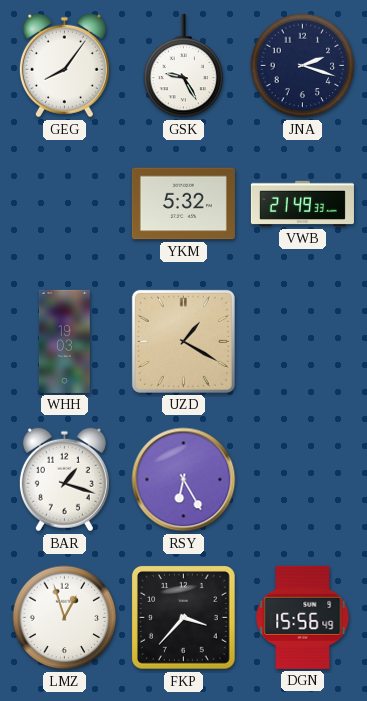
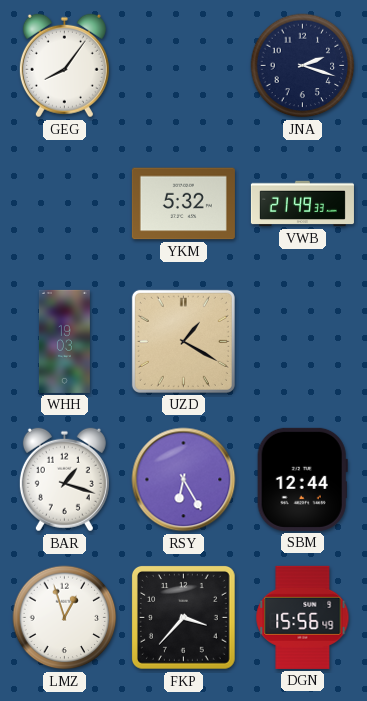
GSK: 9:25 -> none (184, 66)
SBM: none -> 12:44 (302, 479)
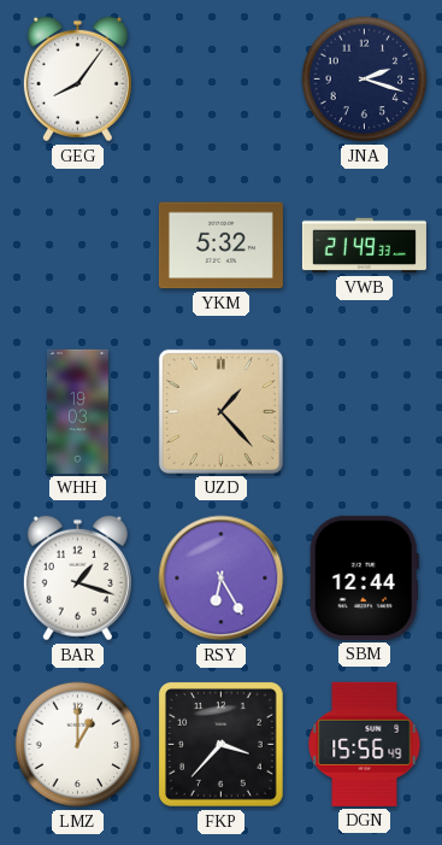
UZD: 1:20 -> 1:23 (220, 411)
LMZ: 12:57 -> 1:00 (78, 745)
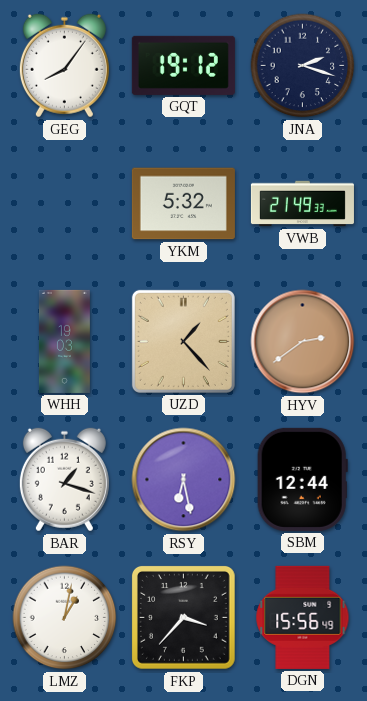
GQT: none -> 19:12 (183, 65)
HYV: none -> 2:39 (303, 342)
RSY: 6:25 -> 6:28 (184, 480)
LMZ: 1:00 -> 1:02 (65, 618)
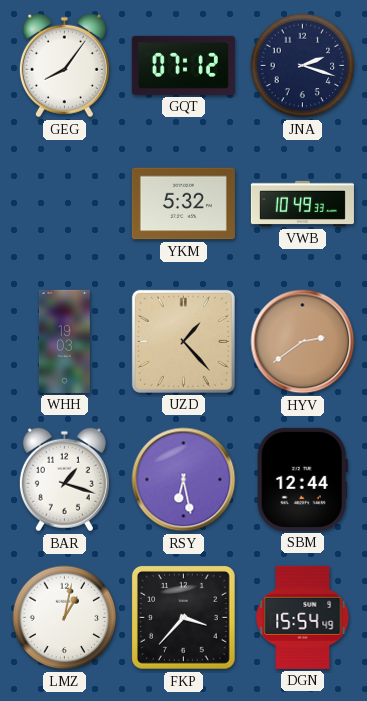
GQT: 19:12 -> 07:12 (183, 65)
VWB: 21:49 -> 10:49 (302, 204)
DGN: 15:56 -> 15:54 (303, 617)
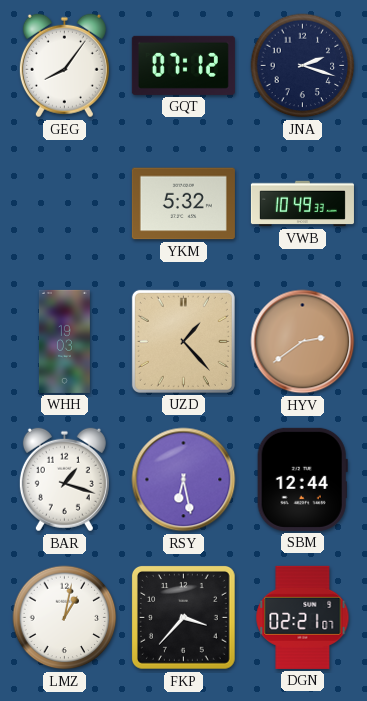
DGN: 15:54 -> 02:21 (303, 617)
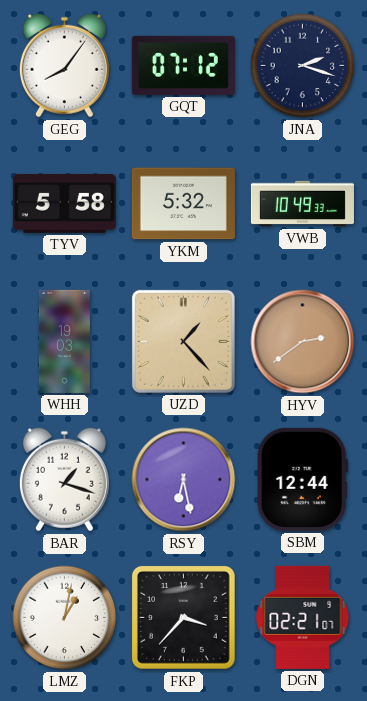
TYV: none -> 5:58 (64, 203)
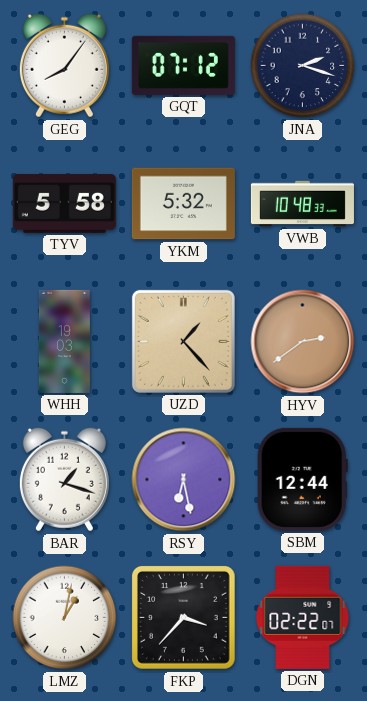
VWB: 10:49 -> 10:48 (302, 204)
DGN: 02:21 -> 02:22 (303, 617)
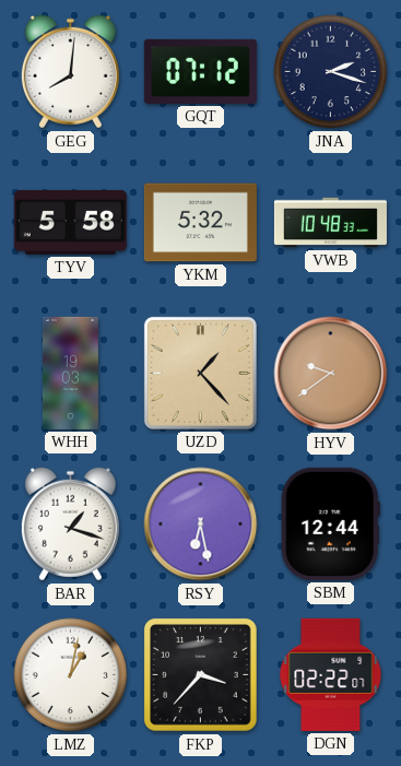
GEG: 8:06 -> 8:01 (70, 72)
HYV: 2:39 -> 9:39 (331, 374)
